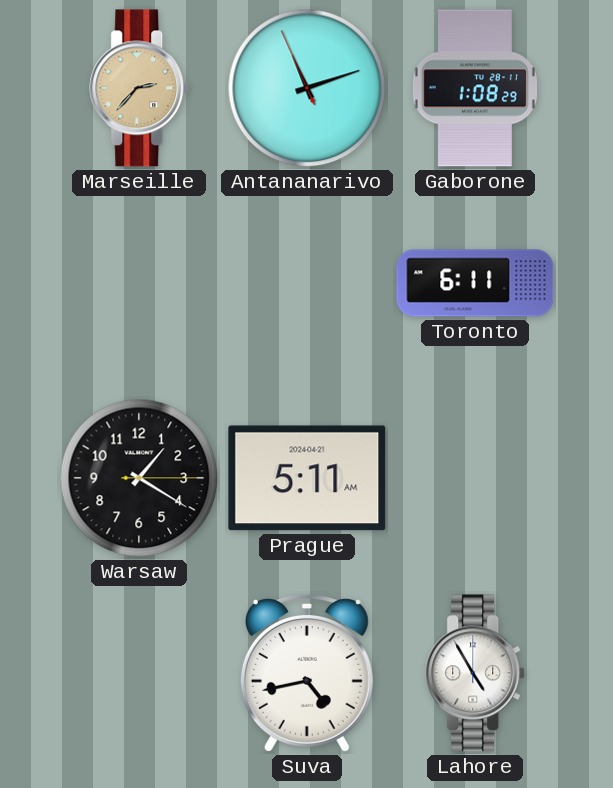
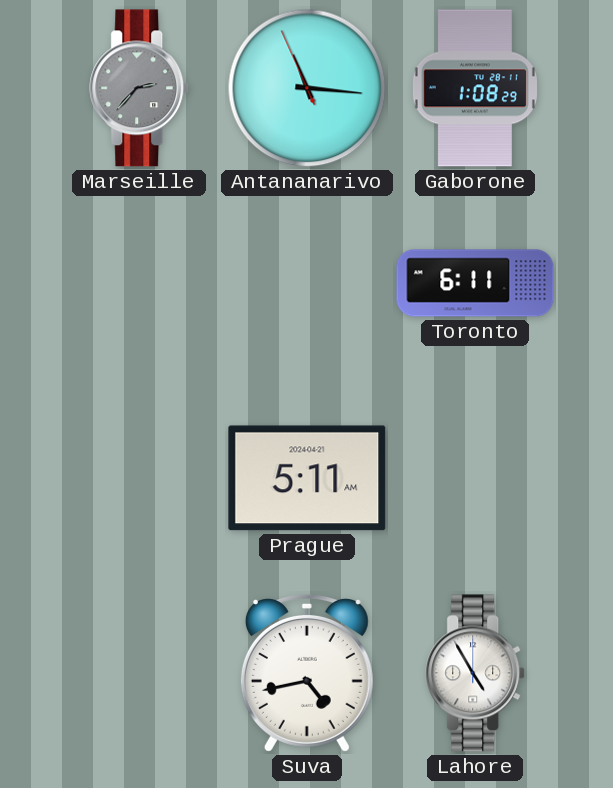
Marseille dial: champagne -> grey (140, 88)
Antananarivo: 11:11 -> 11:15 (307, 88)
Warsaw: 1:20 -> none (139, 478)
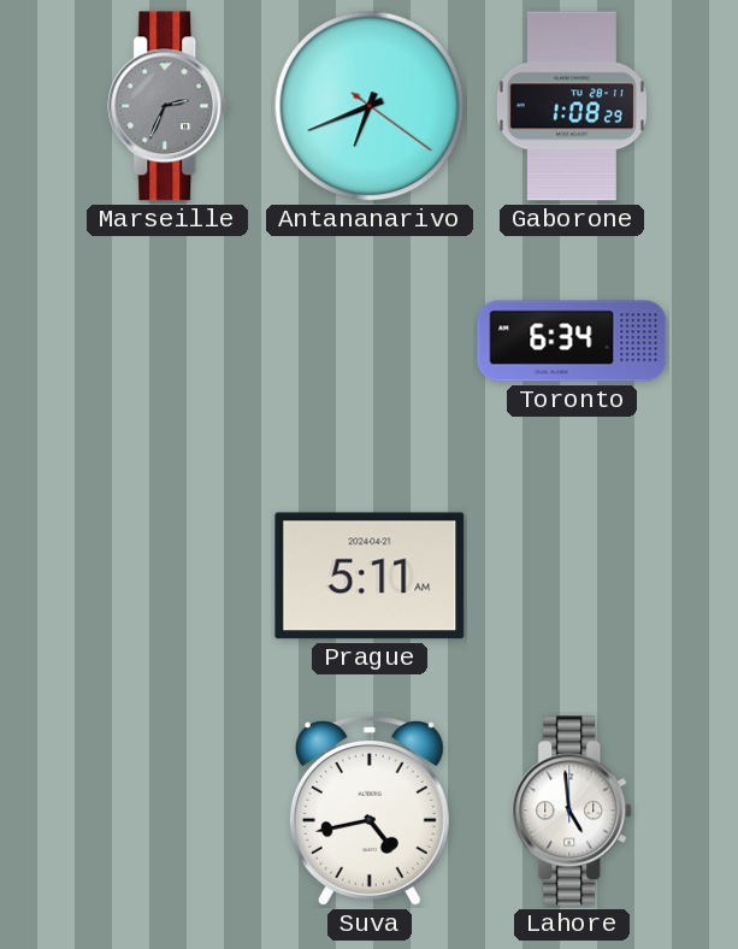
Marseille: 2:37 -> 2:34 (169, 106)
Antananarivo: 11:15 -> 6:41 (370, 106)
Toronto: 6:11 -> 6:34 (572, 341)
Lahore: 4:55 -> 4:59 (573, 811)
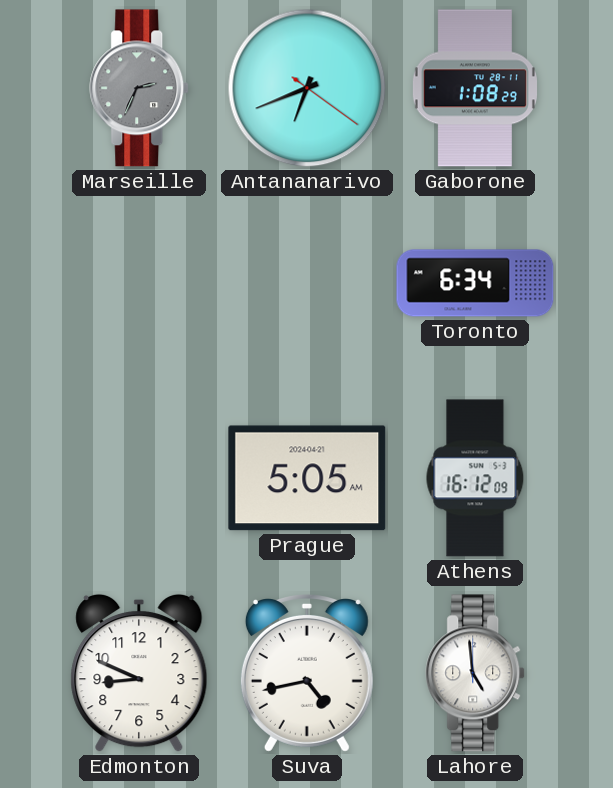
Prague: 5:11 -> 5:05 (307, 478)
Athens: none -> 16:12 (475, 478)
Edmonton: none -> 8:49 (139, 673)
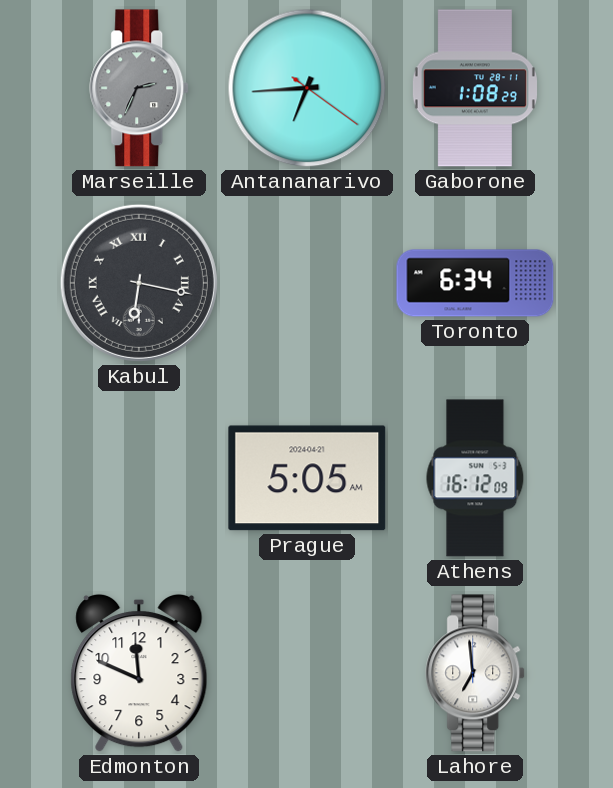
Antananarivo: 6:41 -> 6:44 (307, 88)
Kabul: none -> 6:17 (139, 283)
Edmonton: 8:49 -> 11:49 (139, 673)
Suva: 4:43 -> none (307, 674)
Lahore: 4:59 -> 6:59 (476, 673)
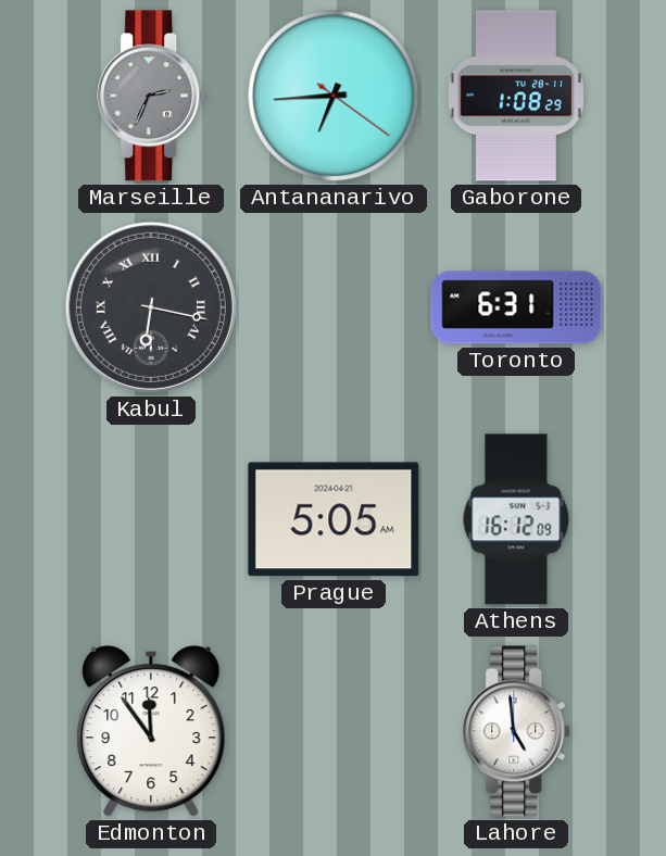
Toronto: 6:34 -> 6:31 (516, 307)
Edmonton: 11:49 -> 11:54 (151, 731)
Lahore: 6:59 -> 4:59 (517, 731)
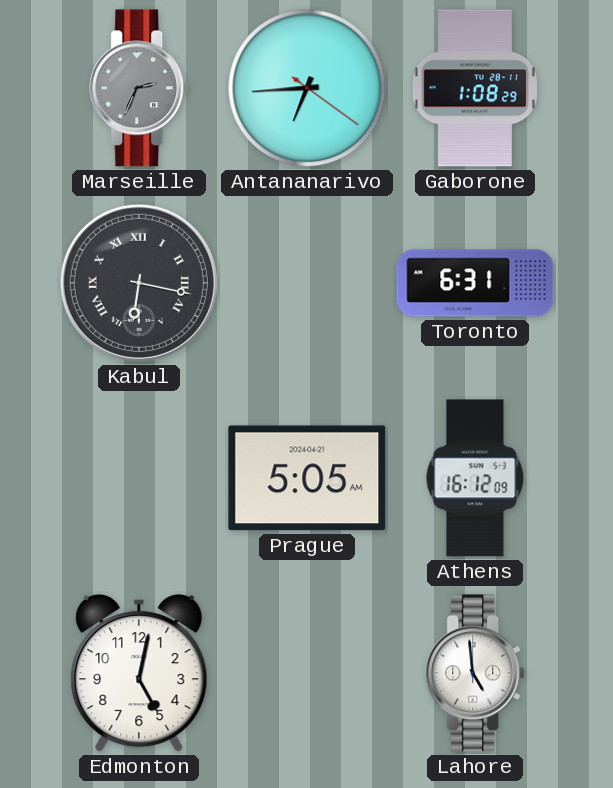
Edmonton: 11:54 -> 5:02 (139, 673)
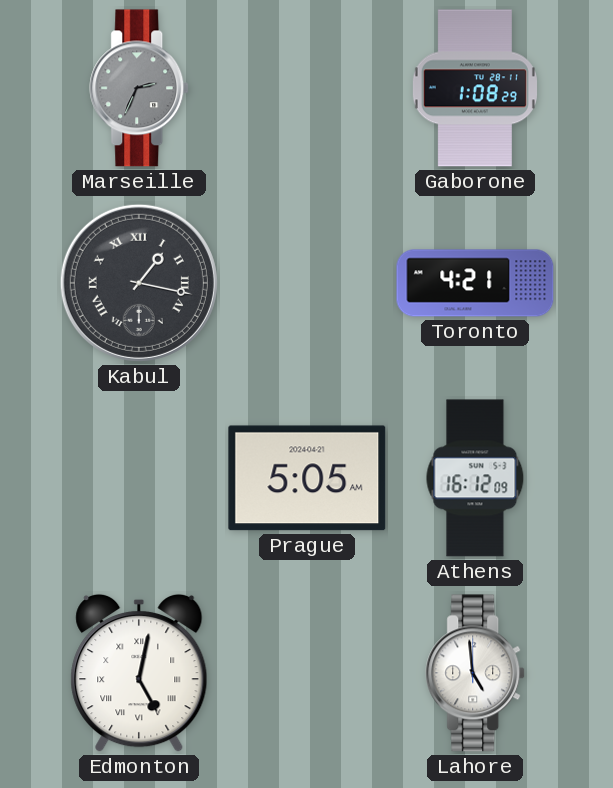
Antananarivo: 6:44 -> none (307, 88)
Kabul: 6:17 -> 1:17 (139, 283)
Toronto: 6:31 -> 4:21 (475, 283)
Edmonton numerals: Arabic -> Roman (139, 673)
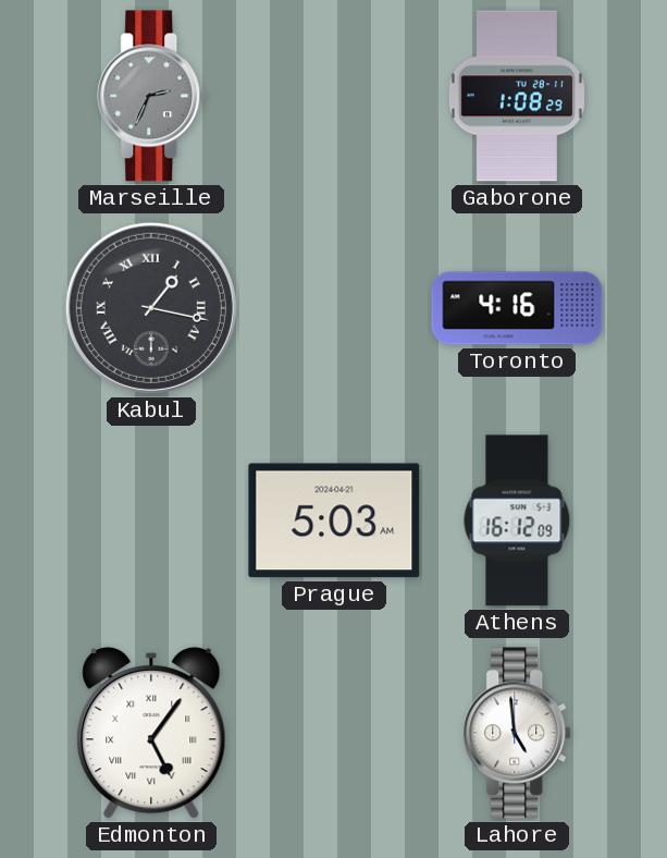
Toronto: 4:21 -> 4:16 (517, 308)
Prague: 5:05 -> 5:03 (334, 520)
Edmonton: 5:02 -> 5:06 (151, 733)
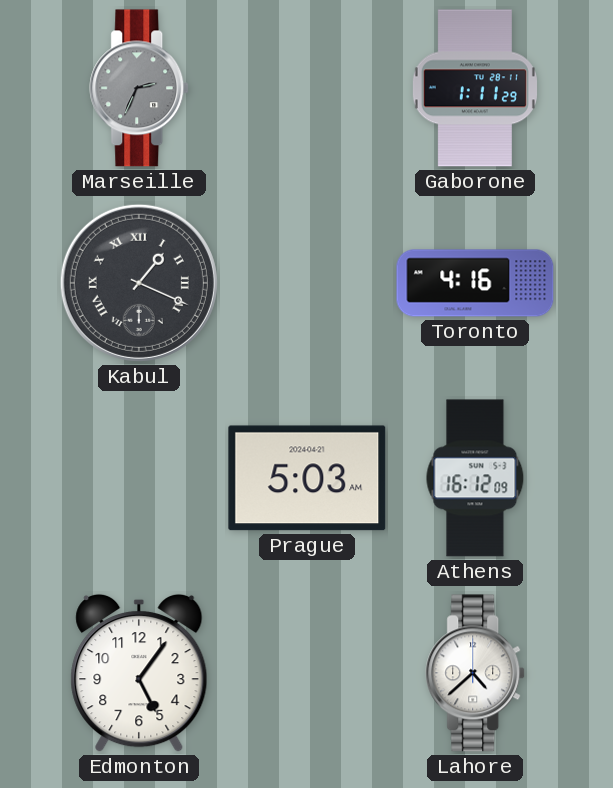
Gaborone: 1:08 -> 1:11 (475, 88)
Kabul: 1:17 -> 1:19 (139, 283)
Edmonton numerals: Roman -> Arabic (139, 673)
Lahore: 4:59 -> 4:38 (476, 673)
